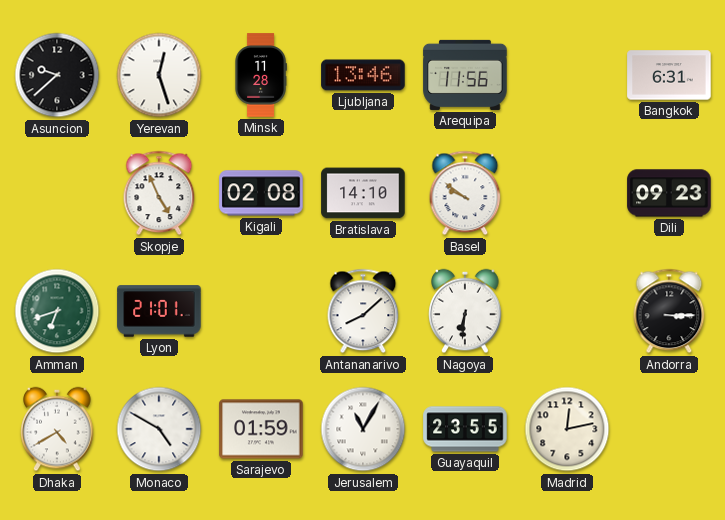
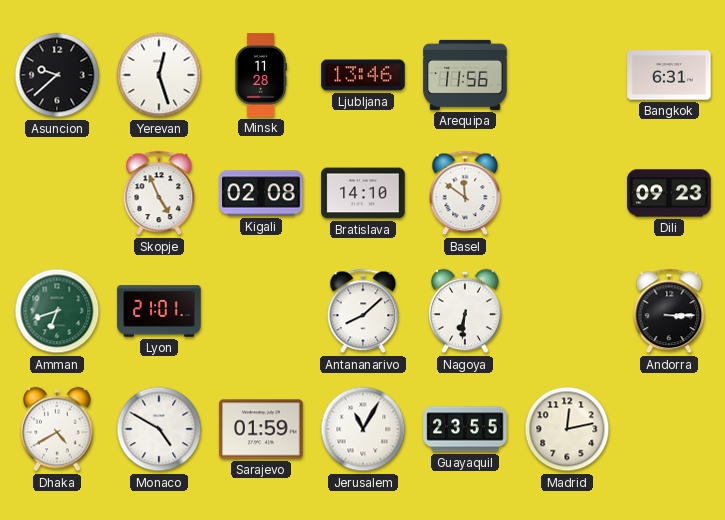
Basel: 9:51 -> 11:51 (465, 193)
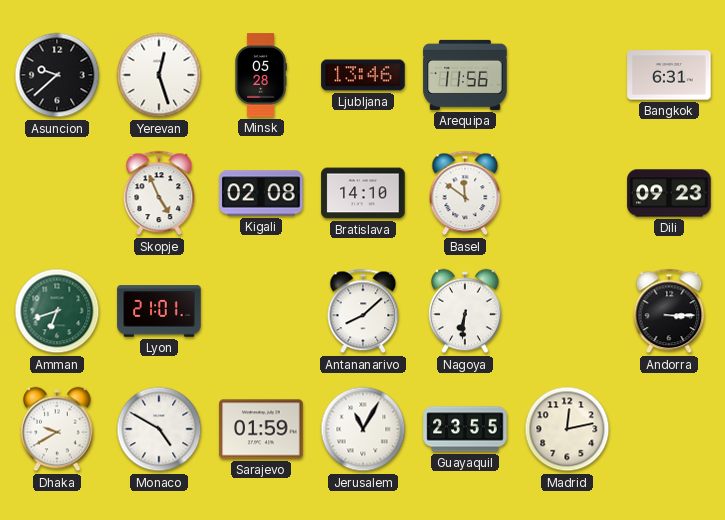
Minsk: 11:28 -> 05:28 (261, 75)
Dhaka: 4:40 -> 9:40 (57, 429)
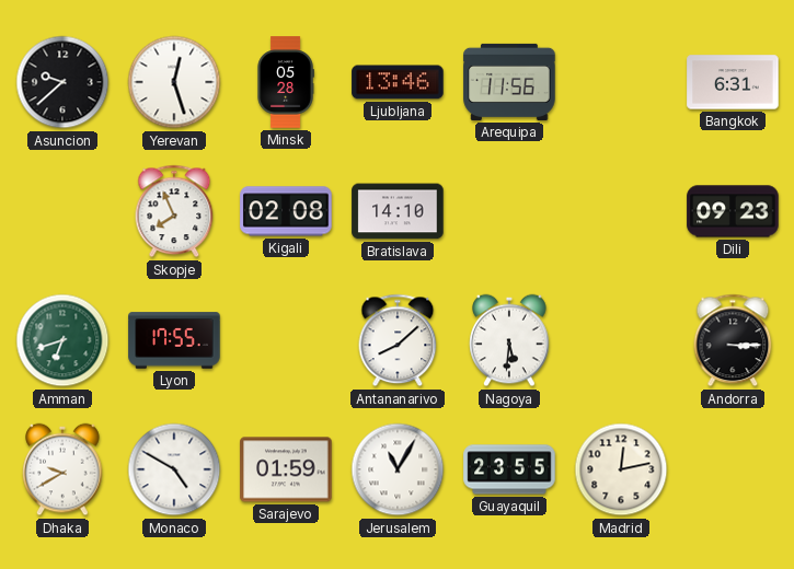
Skopje: 4:56 -> 7:56 (174, 211)
Basel: 11:51 -> none (465, 193)
Lyon: 21:01 -> 17:55 (174, 340)
Nagoya: 6:31 -> 5:31 (509, 340)
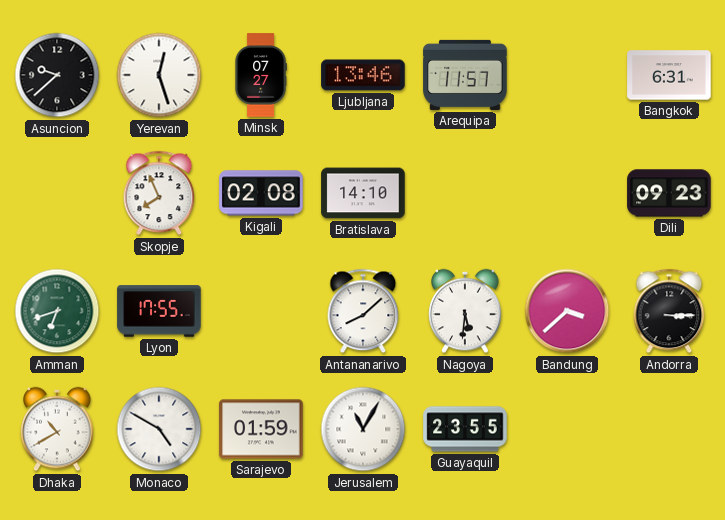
Minsk: 05:28 -> 07:27 (261, 75)
Arequipa: 11:56 -> 11:57 (465, 75)
Bandung: none -> 3:38 (567, 311)
Dhaka: 9:40 -> 10:40 (57, 429)
Madrid: 12:13 -> none (621, 469)
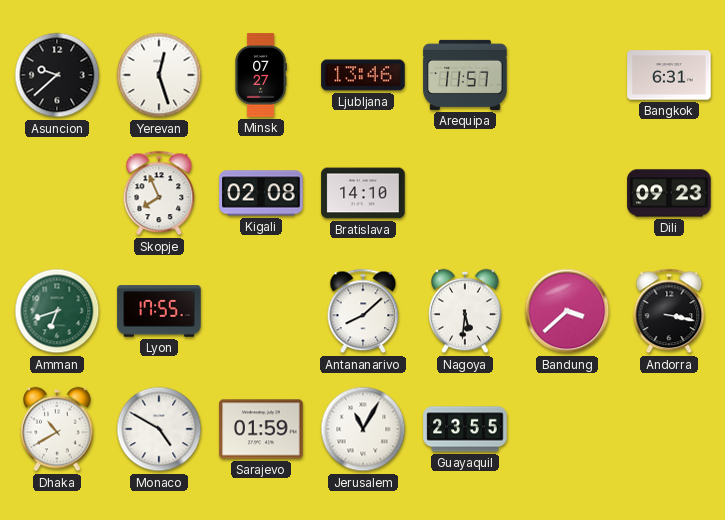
Andorra: 3:15 -> 3:17 (669, 311)
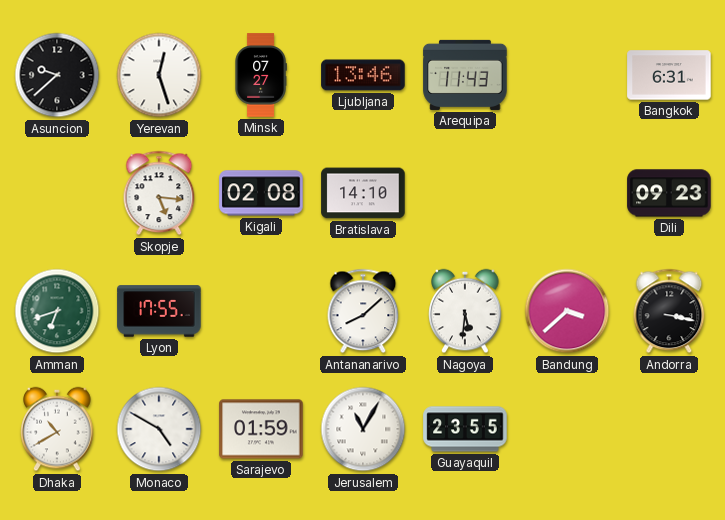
Arequipa: 11:57 -> 11:43 (465, 75)
Skopje: 7:56 -> 5:16 (159, 193)
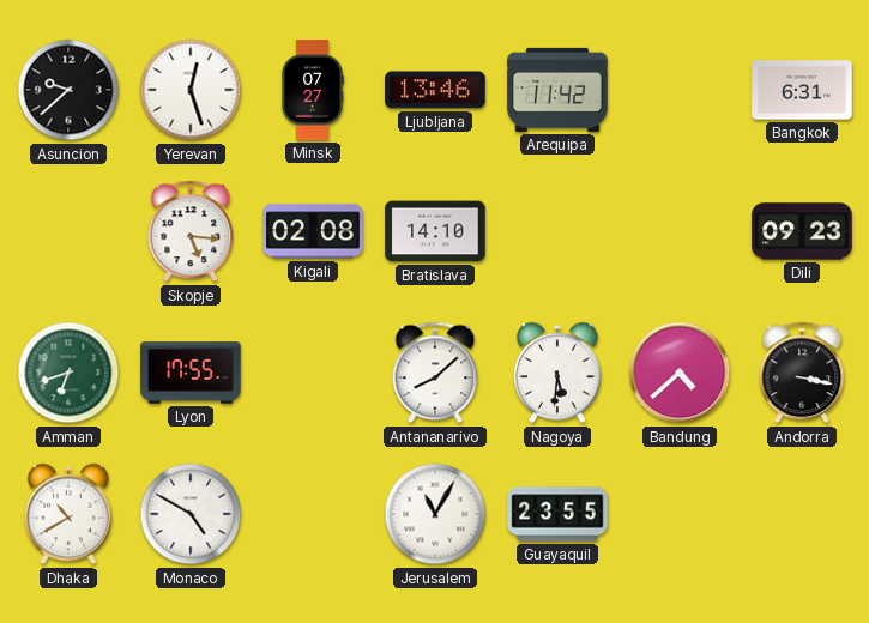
Arequipa: 11:43 -> 11:42 (557, 90)
Bandung: 3:38 -> 4:38 (680, 373)
Sarajevo: 01:59 -> none (261, 429)
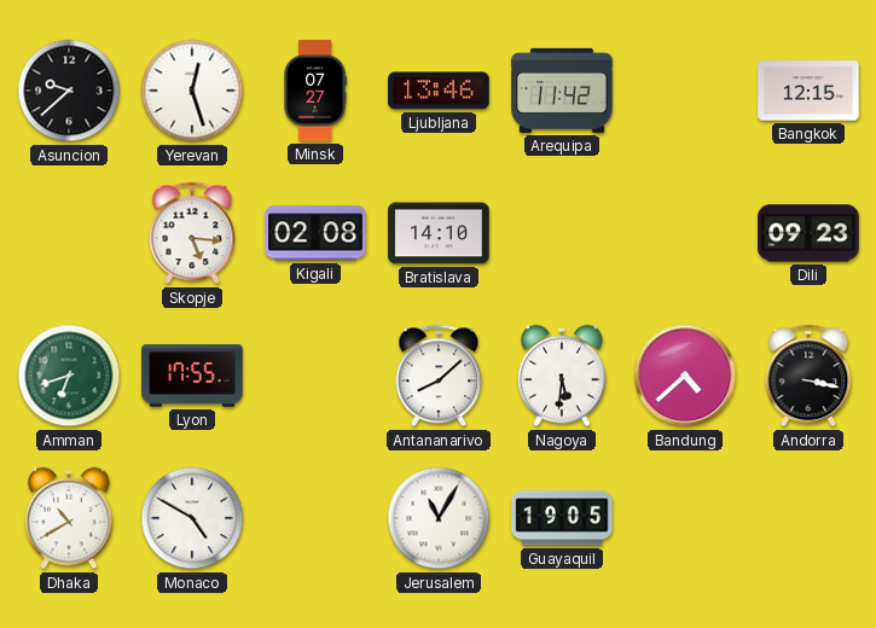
Bangkok: 6:31 -> 12:15 (808, 91)
Guayaquil: 23:55 -> 19:05 (562, 518)
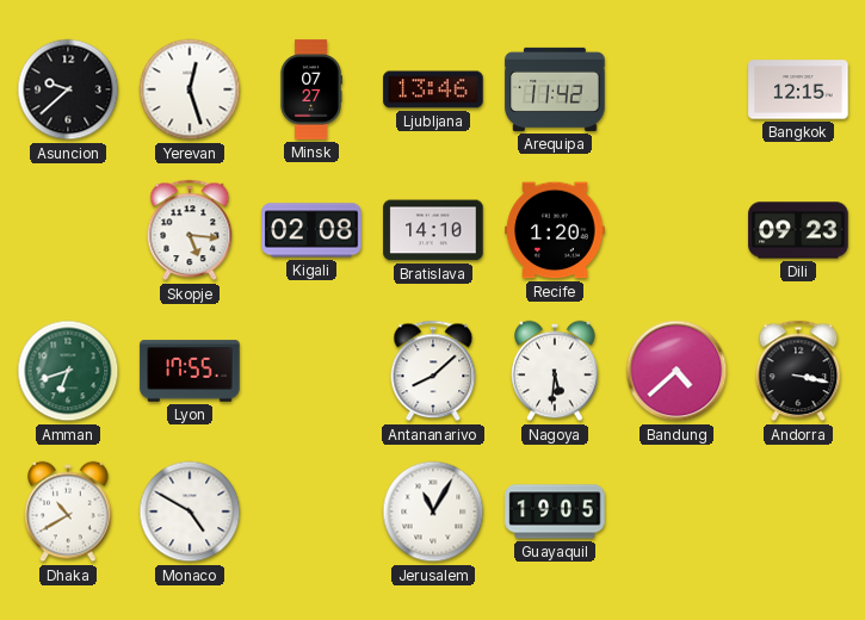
Recife: none -> 1:20 (555, 230)
